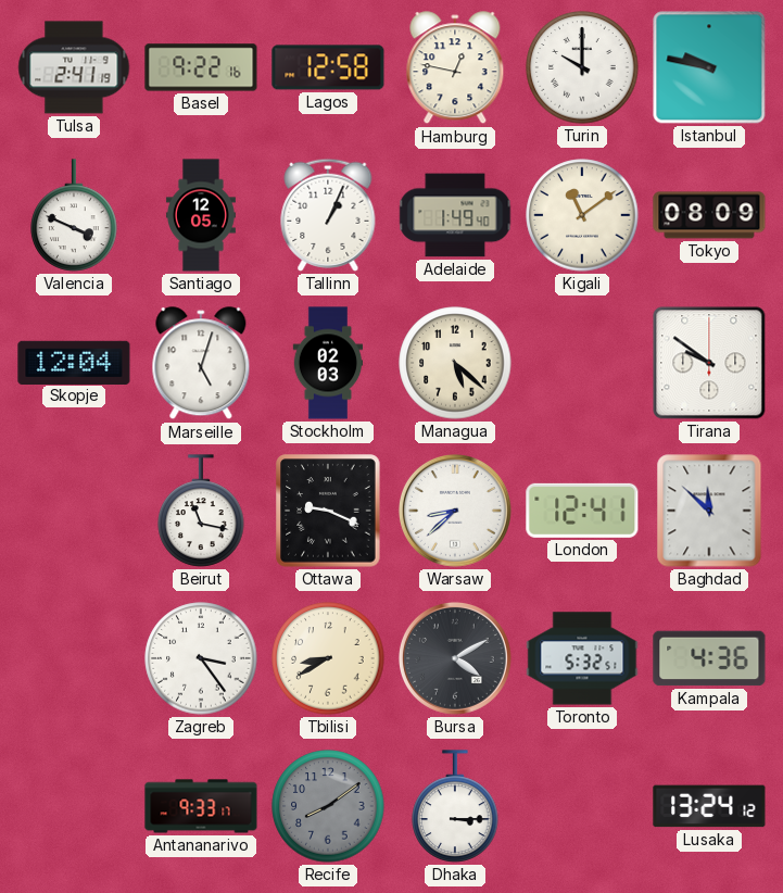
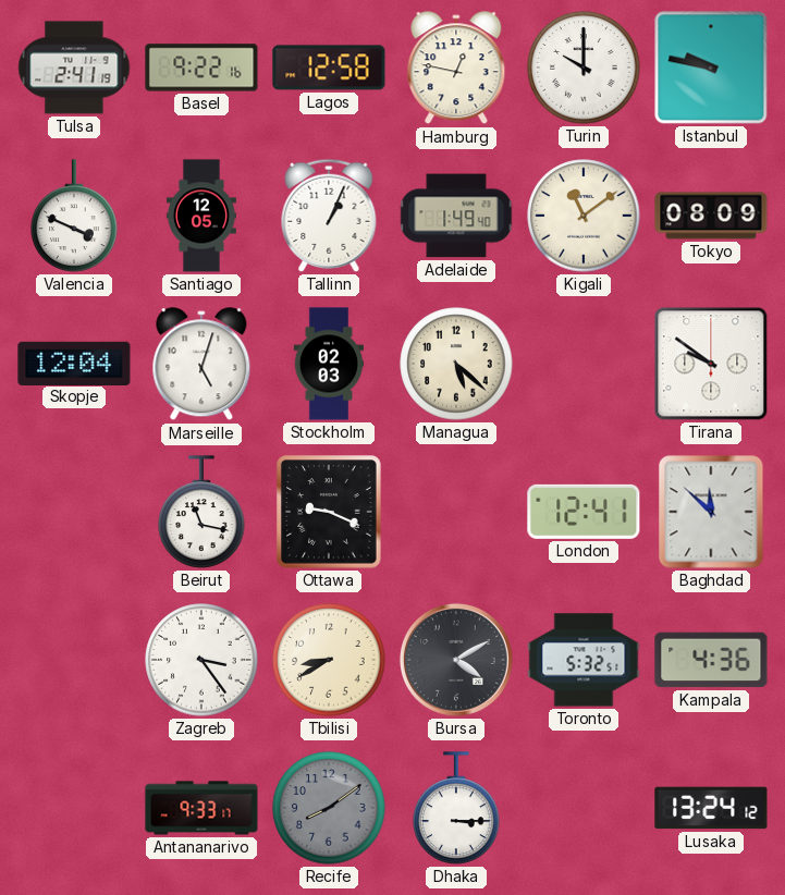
Warsaw: 8:38 -> none (455, 511)
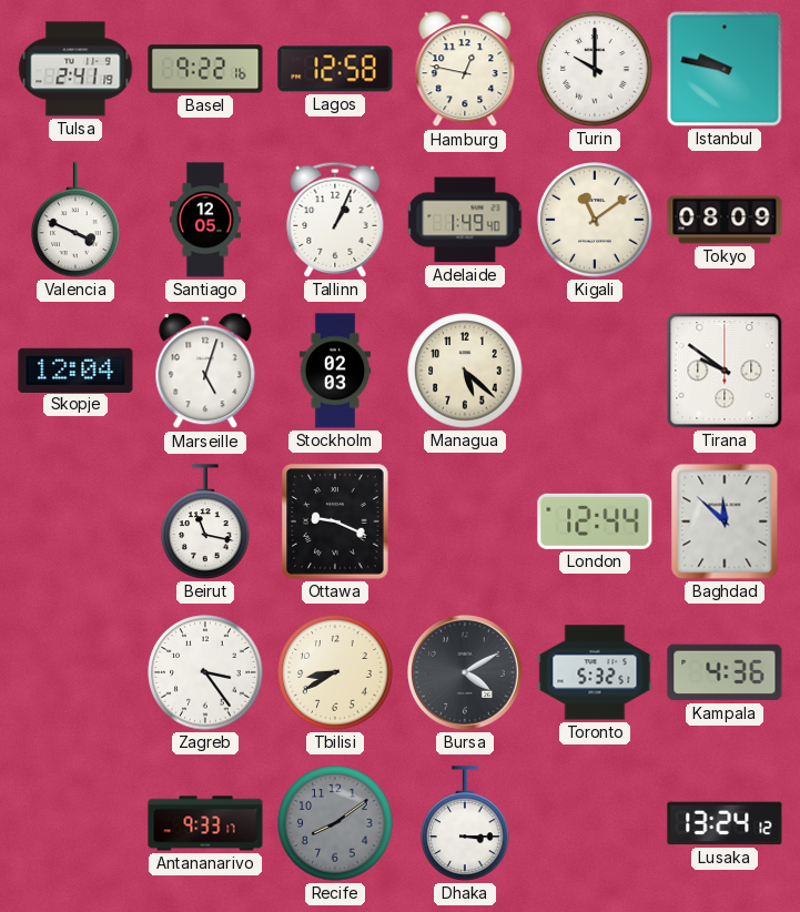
London: 12:41 -> 12:44 (595, 521)
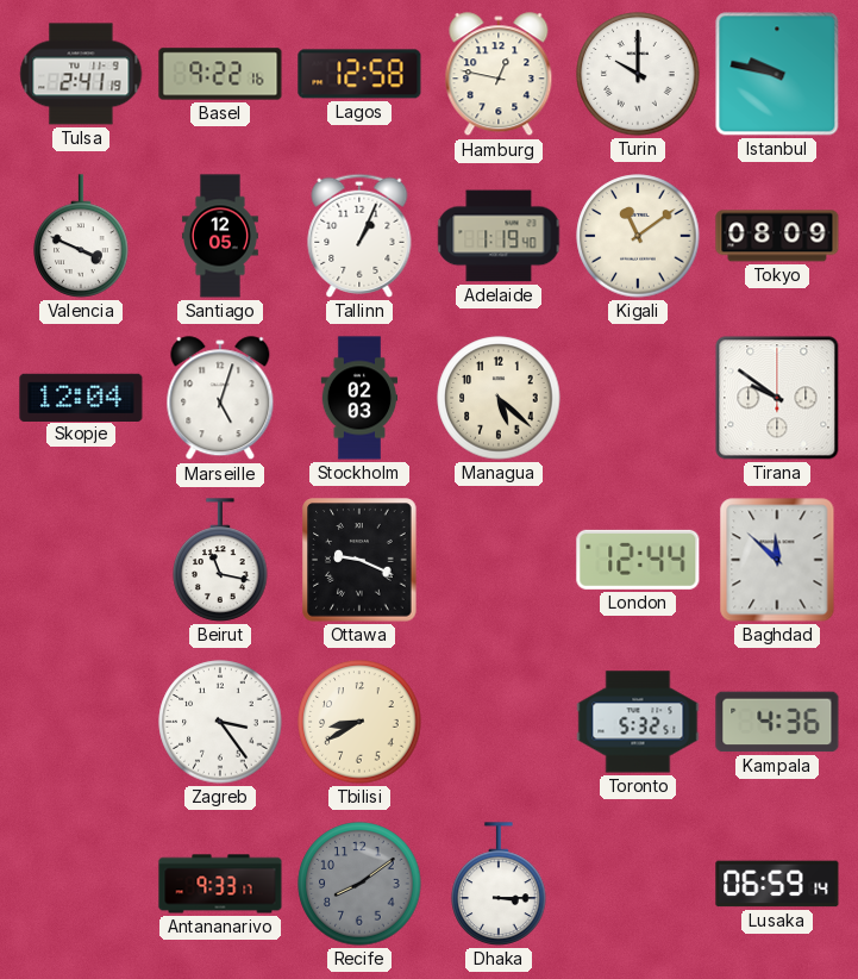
Adelaide: 1:49 -> 1:19 (499, 236)
Bursa: 4:10 -> none (465, 672)
Lusaka: 13:24 -> 06:59 (777, 884)
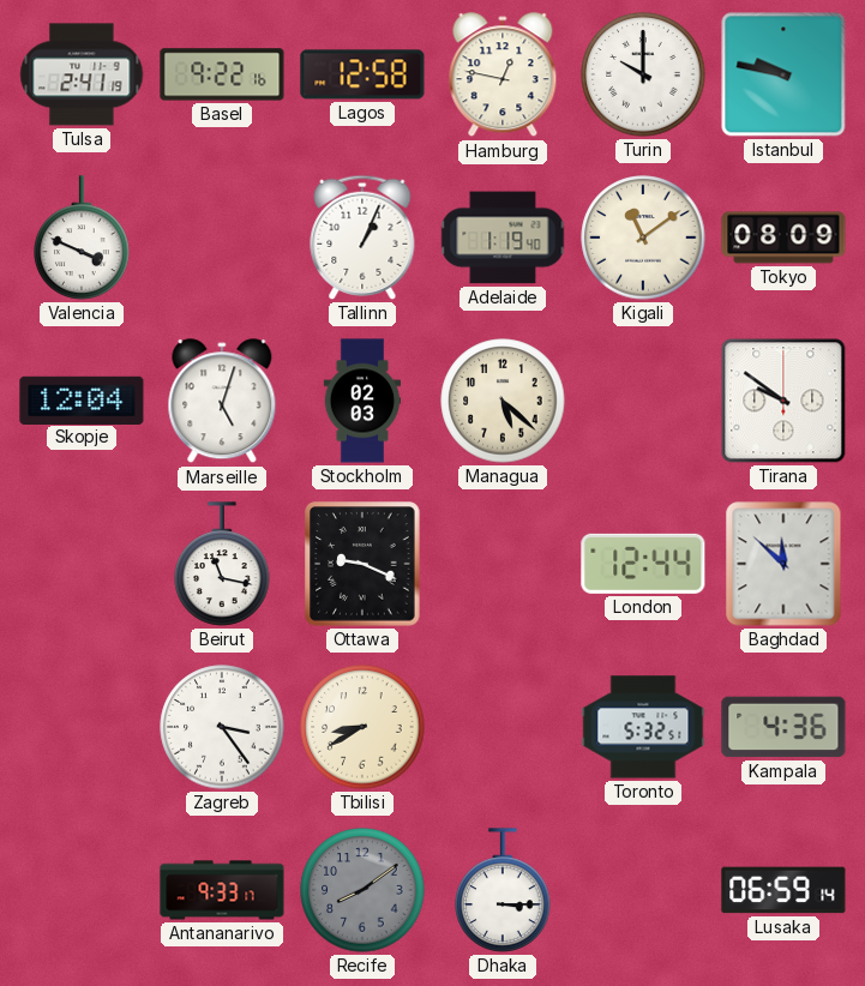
Santiago: 12:05 -> none (220, 236)
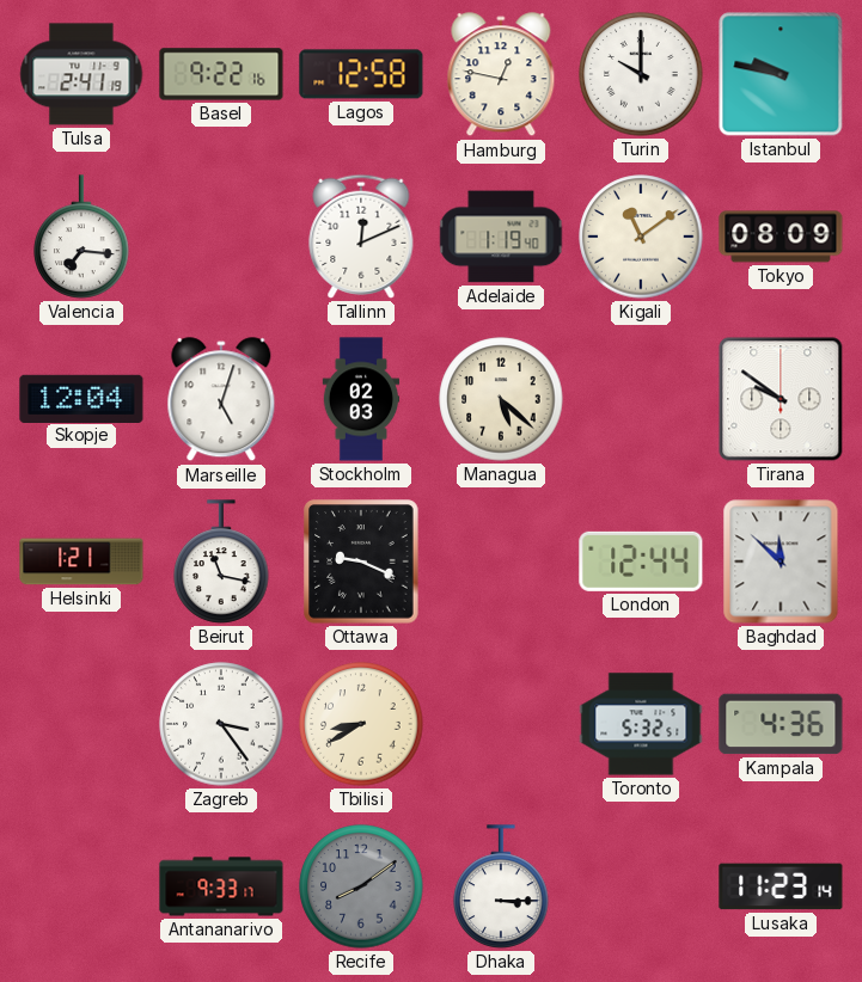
Valencia: 3:49 -> 7:16 (81, 237)
Tallinn: 1:04 -> 12:11 (361, 237)
Helsinki: none -> 1:21 (81, 561)
Lusaka: 06:59 -> 11:23 (781, 886)
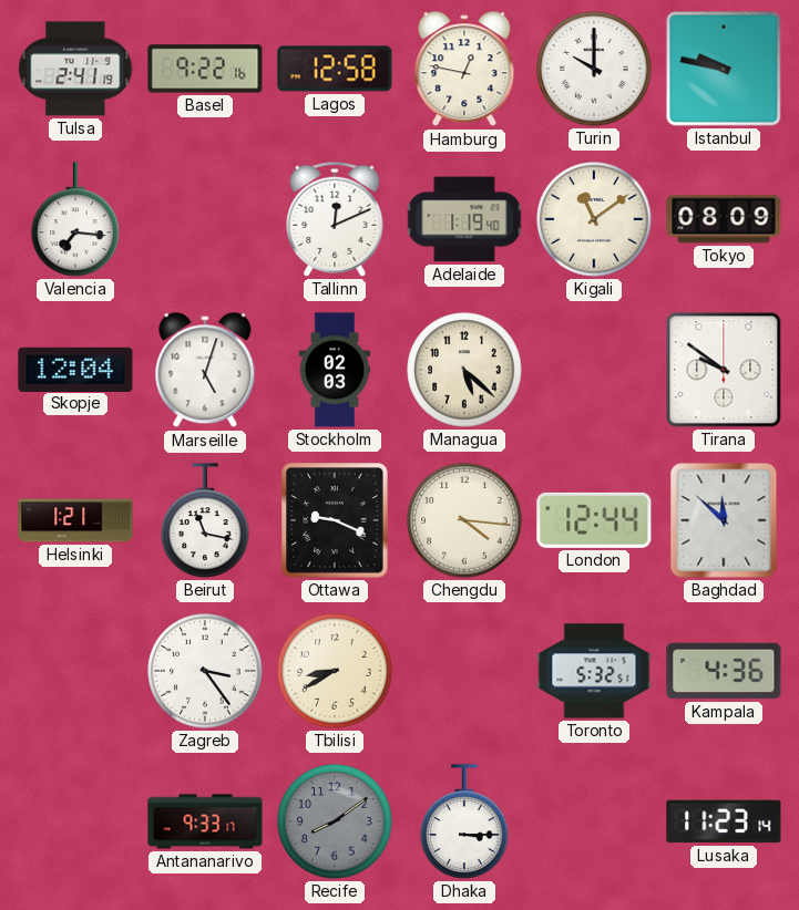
Chengdu: none -> 4:16 (464, 520)
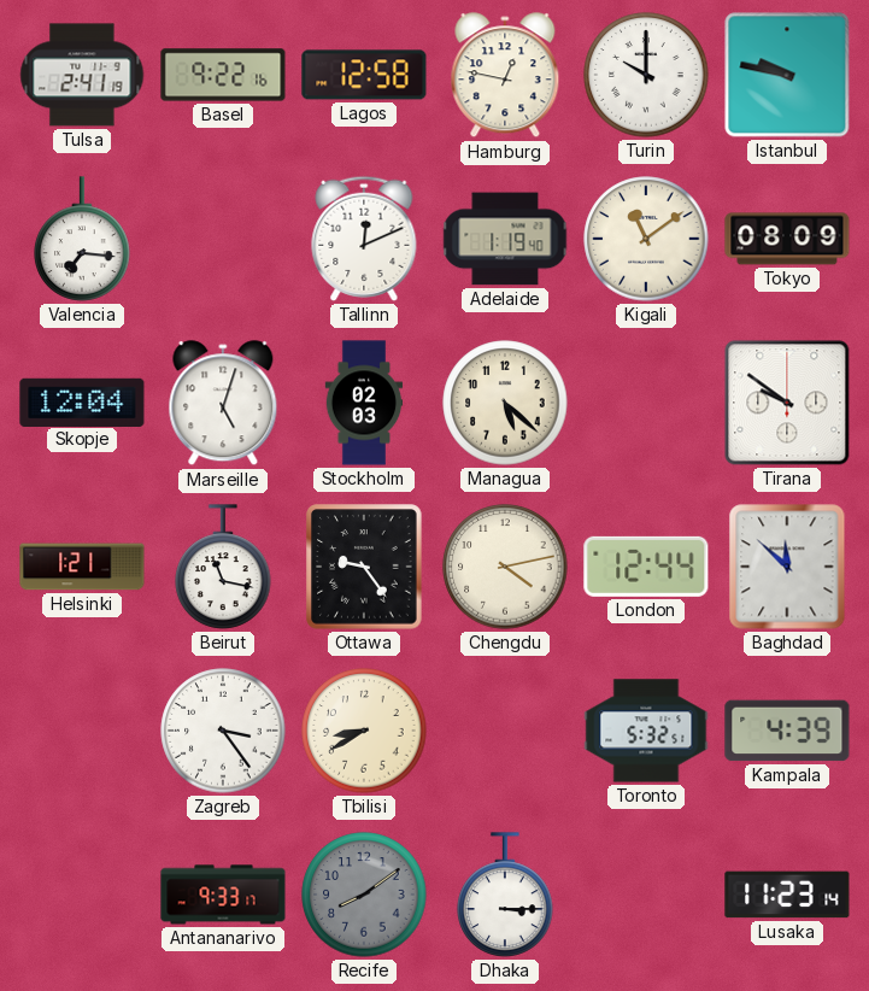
Ottawa: 9:19 -> 9:24 (364, 567)
Chengdu: 4:16 -> 4:13 (505, 567)
Kampala: 4:36 -> 4:39 (787, 731)
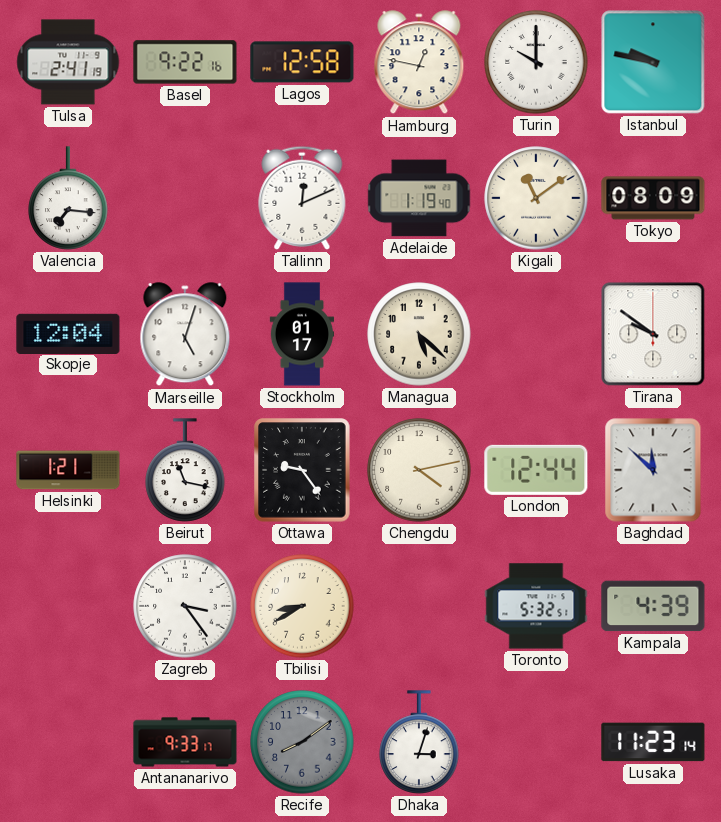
Stockholm: 02:03 -> 01:17 (302, 334)
Dhaka: 3:15 -> 3:03 (419, 742)
